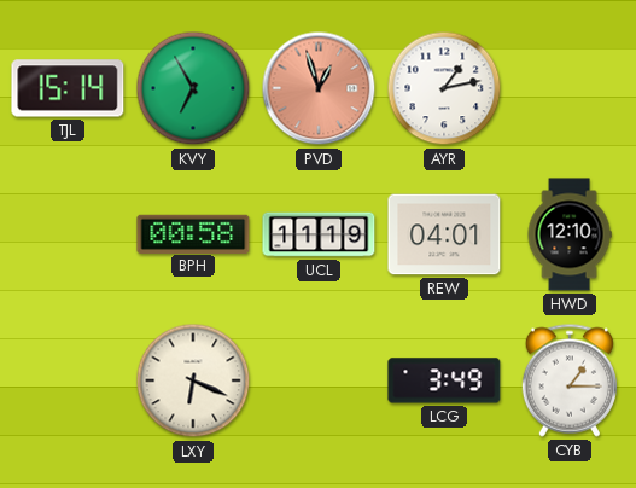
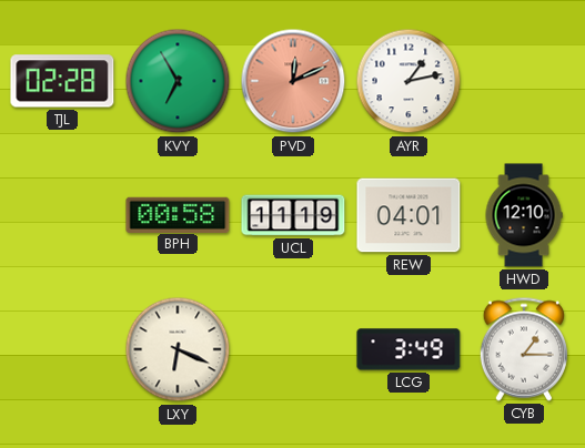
TJL: 15:14 -> 02:28 (62, 81)
PVD: 12:57 -> 12:11 (293, 81)
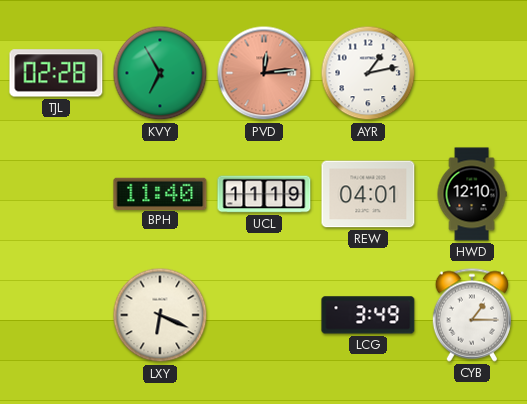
PVD: 12:11 -> 12:14 (264, 73)
BPH: 00:58 -> 11:40 (160, 193)
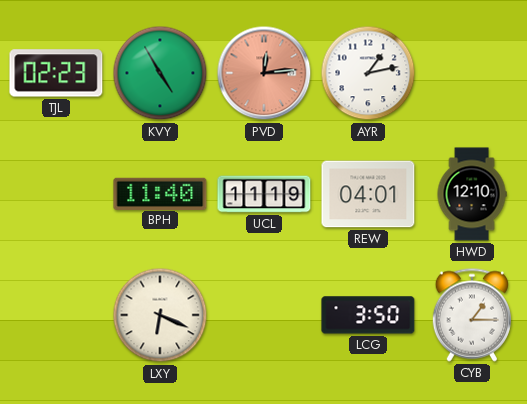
TJL: 02:28 -> 02:23 (56, 73)
KVY: 6:55 -> 4:55 (160, 73)
LCG: 3:49 -> 3:50 (368, 315)
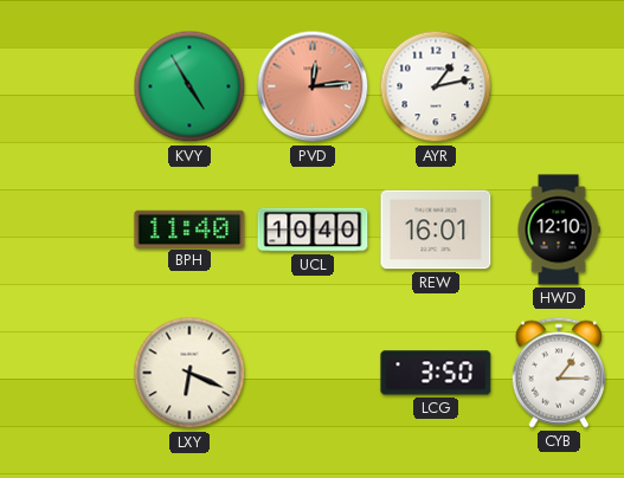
TJL: 02:23 -> none (56, 73)
UCL: 11:19 -> 10:40 (313, 230)
REW: 04:01 -> 16:01 (436, 230)
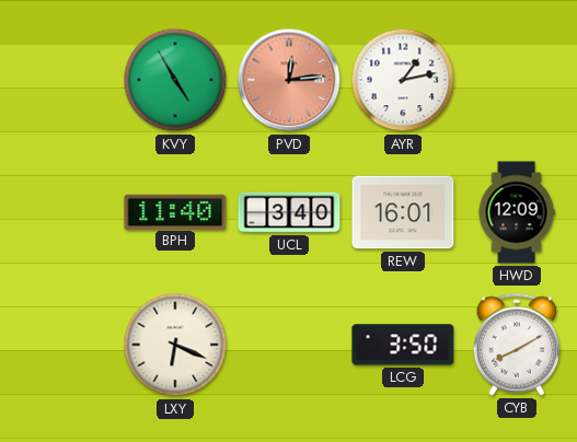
UCL: 10:40 -> 3:40 (289, 212)
HWD: 12:10 -> 12:09 (517, 212)
CYB: 1:15 -> 8:10 (517, 345)
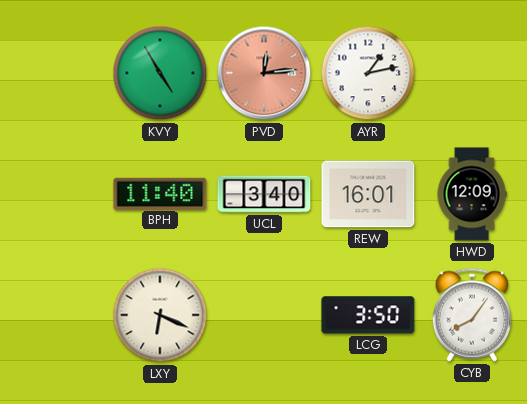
CYB: 8:10 -> 8:06 (472, 315)
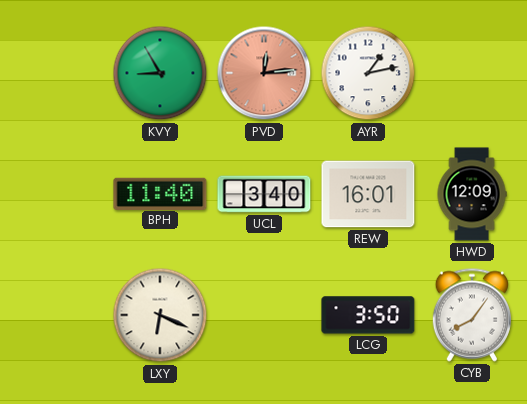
KVY: 4:55 -> 8:55 (160, 73)
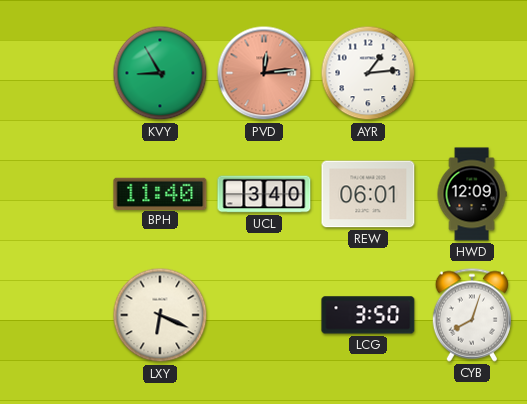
AYR: 1:13 -> 1:14 (368, 73)
REW: 16:01 -> 06:01 (368, 194)
CYB: 8:06 -> 8:03 (472, 315)
